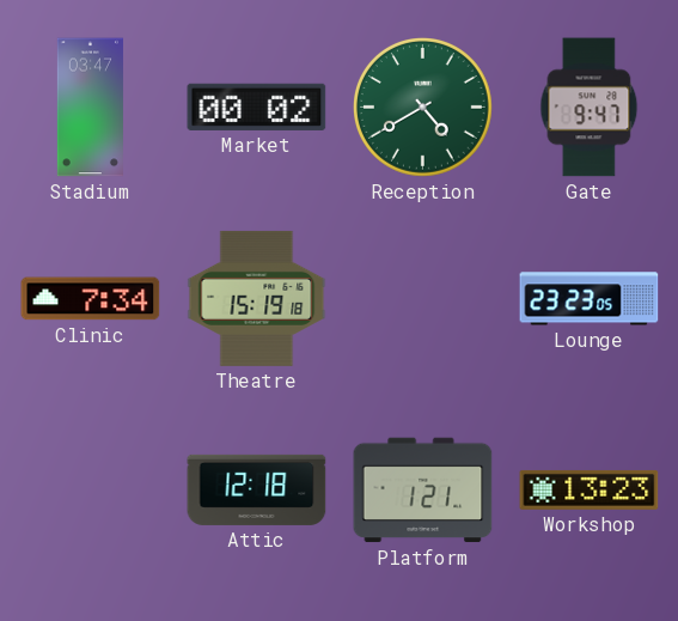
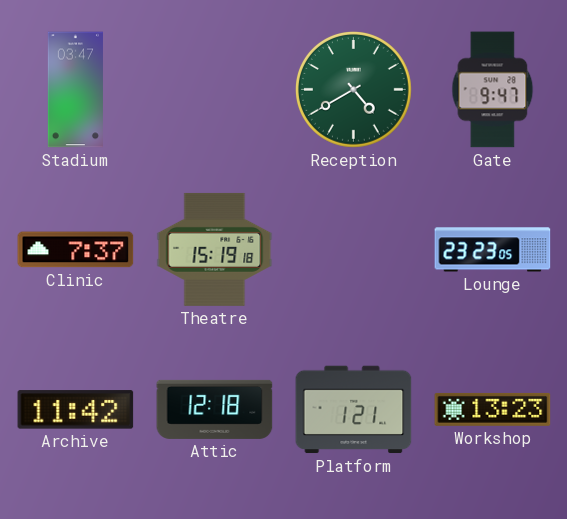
Market: 00:02 -> none (257, 106)
Clinic: 7:34 -> 7:37 (76, 250)
Archive: none -> 11:42 (76, 410)
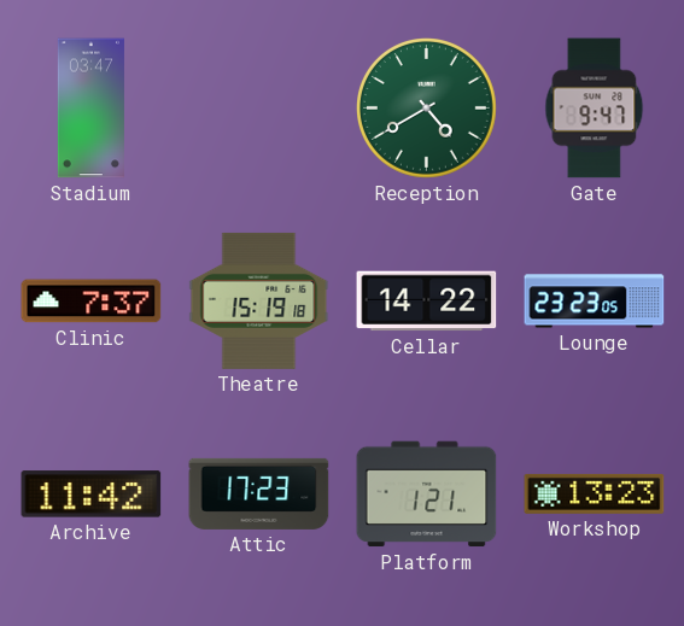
Cellar: none -> 14:22 (427, 302)
Attic: 12:18 -> 17:23 (259, 493)
